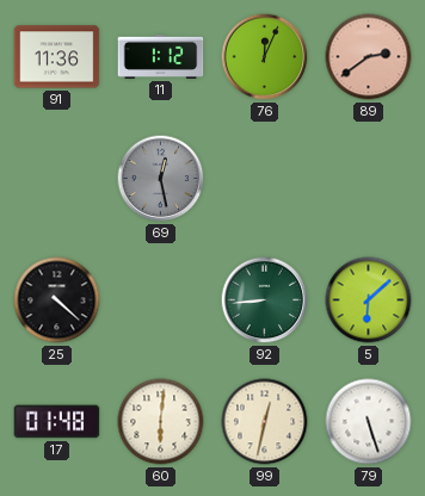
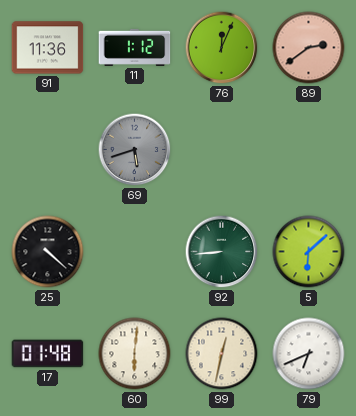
69: 12:28 -> 5:42 (135, 150)
79: 5:27 -> 6:41 (309, 354)
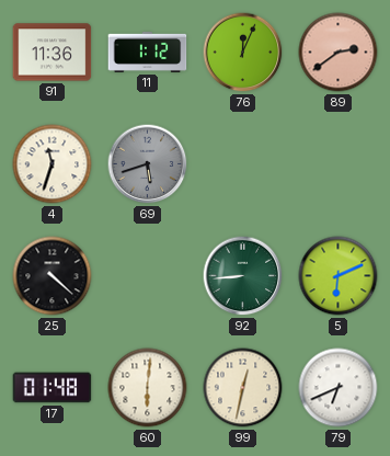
4: none -> 11:33 (53, 164)
5: 6:08 -> 6:11 (339, 276)
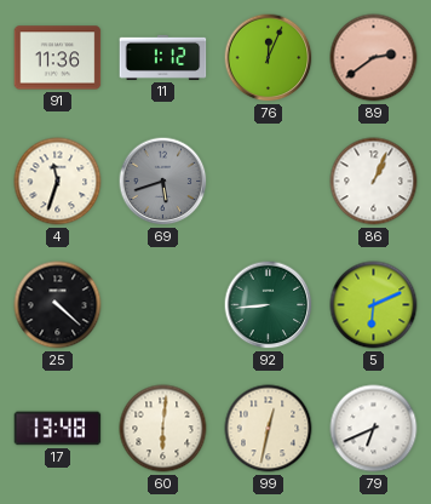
86: none -> 1:04 (374, 182)
17: 01:48 -> 13:48 (58, 429)
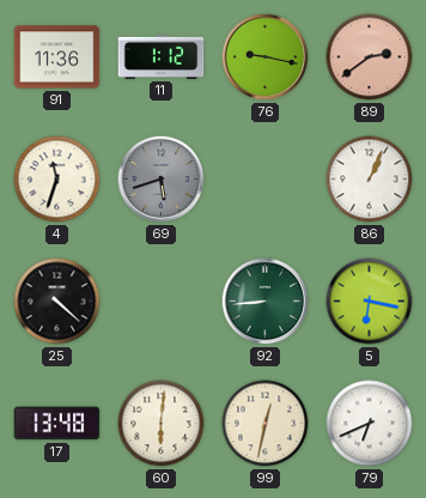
76: 12:04 -> 9:17 (266, 57)
5: 6:11 -> 6:17 (370, 302)
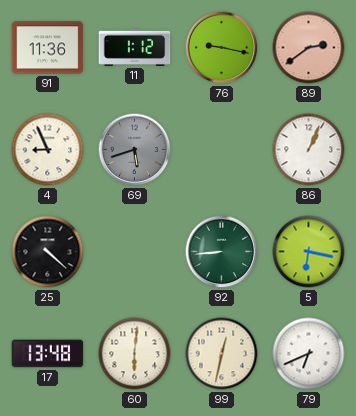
4: 11:33 -> 8:56 (48, 150)
